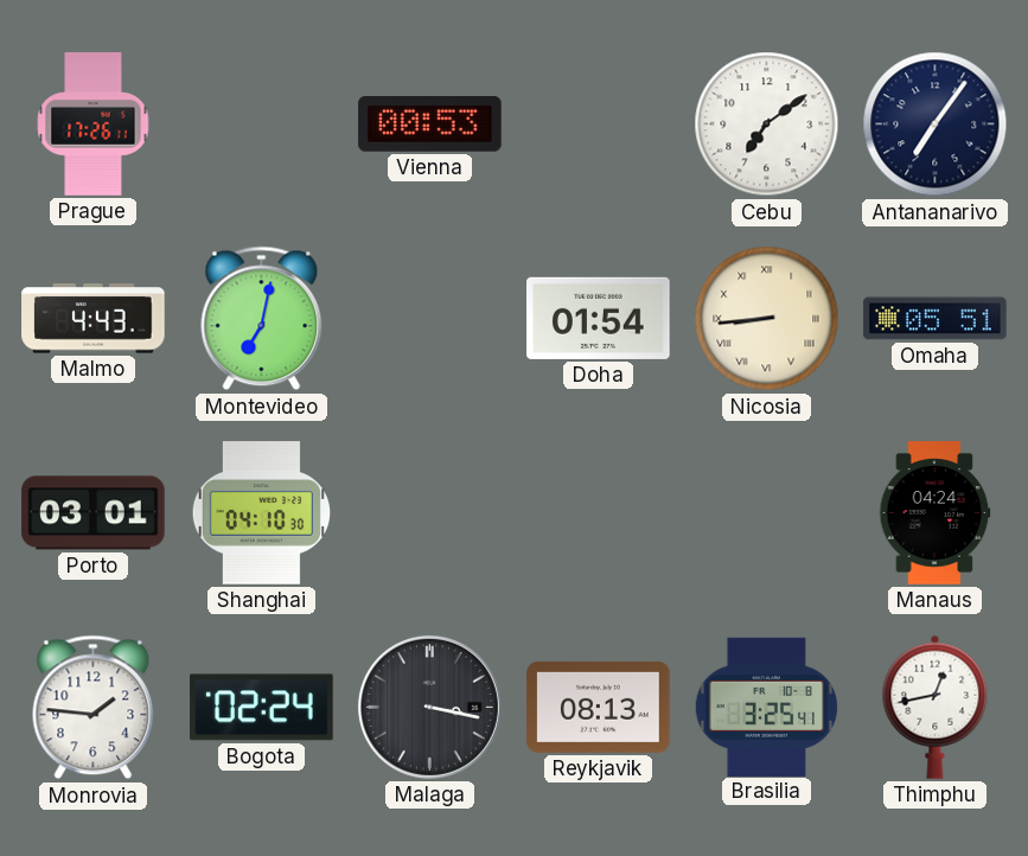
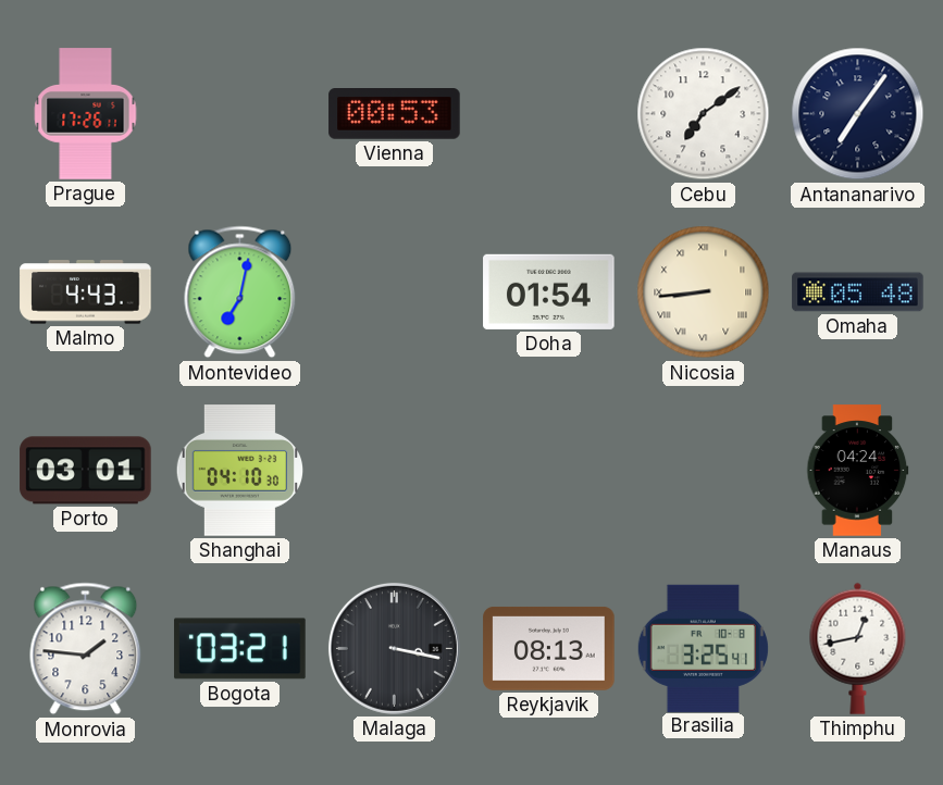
Omaha: 05:51 -> 05:48 (858, 292)
Bogota: 02:24 -> 03:21 (240, 649)
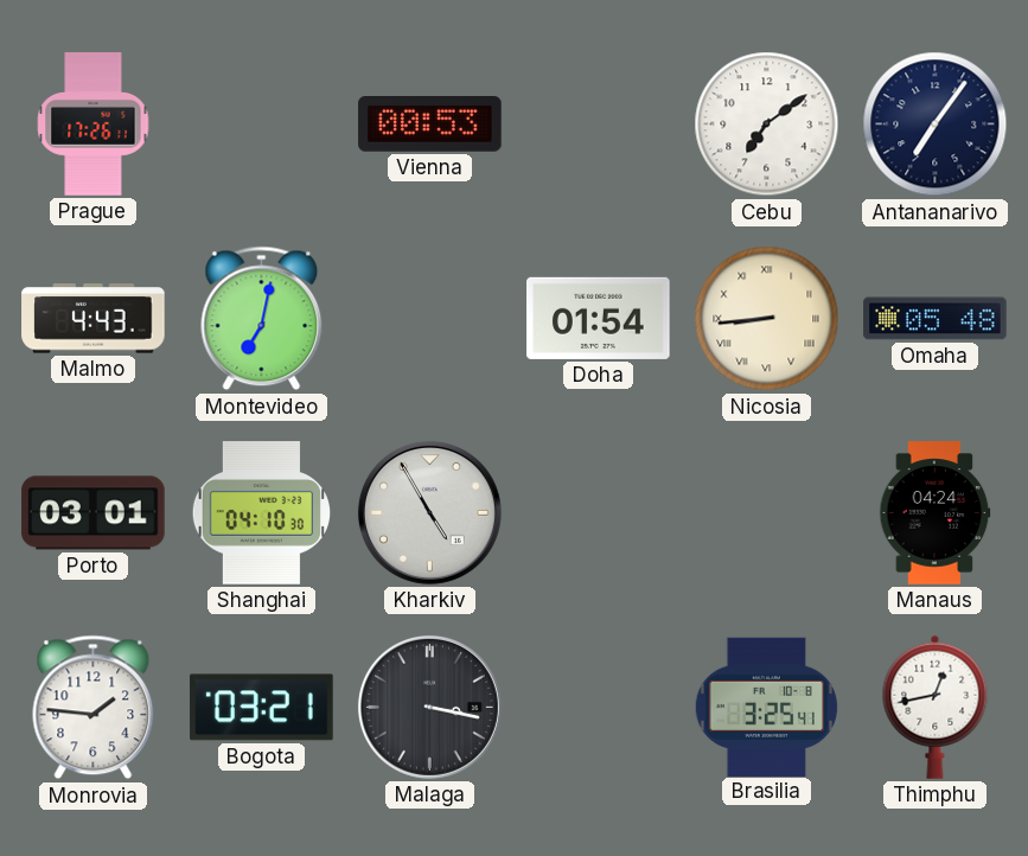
Kharkiv: none -> 4:55 (429, 512)
Reykjavik: 08:13 -> none (549, 648)
